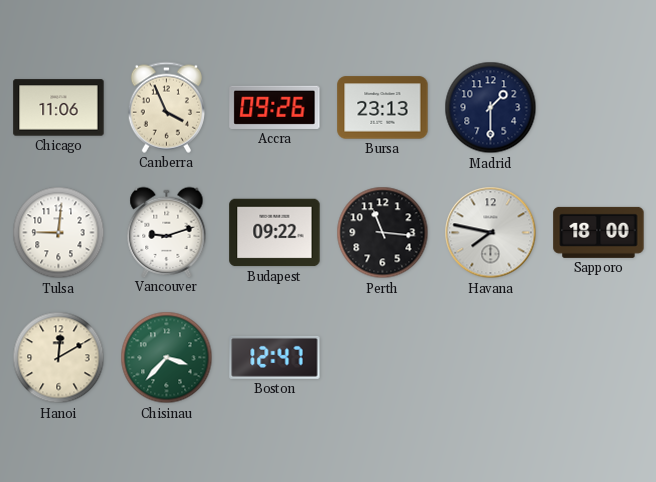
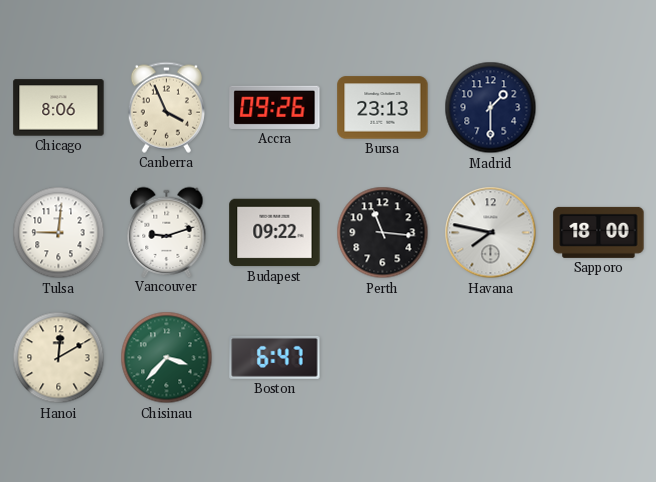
Chicago: 11:06 -> 8:06 (59, 108)
Boston: 12:47 -> 6:47 (275, 357)
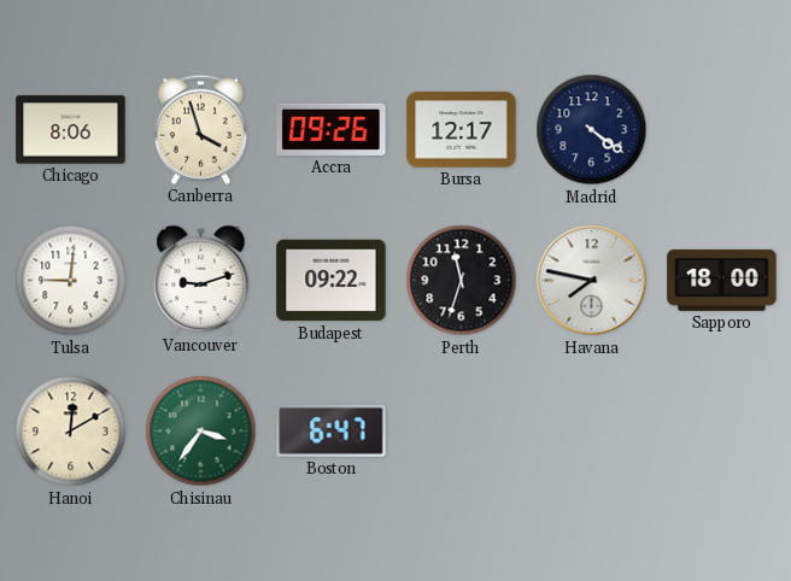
Canberra: 3:56 -> 3:57 (200, 129)
Bursa: 23:13 -> 12:17 (462, 130)
Madrid: 1:30 -> 4:21 (592, 130)
Perth: 11:16 -> 11:33 (462, 281)
Chisinau: 3:37 -> 3:36 (201, 432)
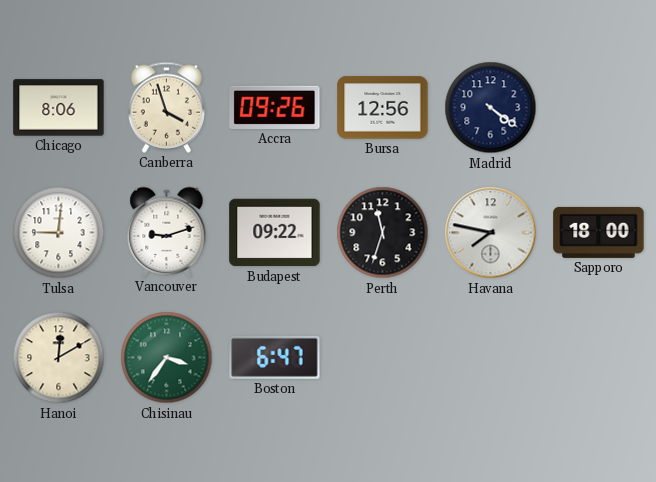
Bursa: 12:17 -> 12:56 (383, 108)
